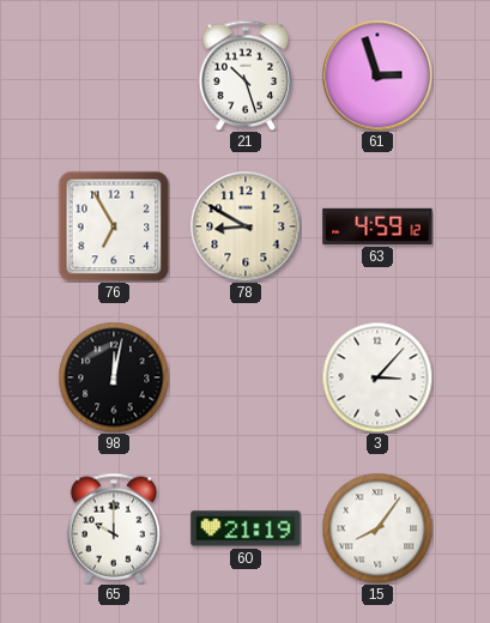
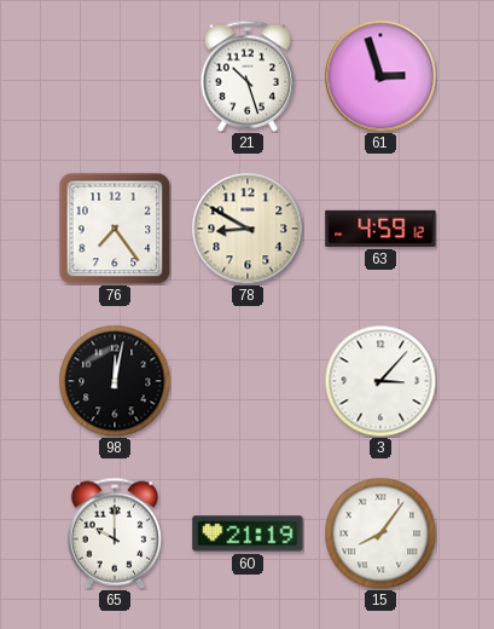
76: 6:55 -> 7:24 (115, 229)
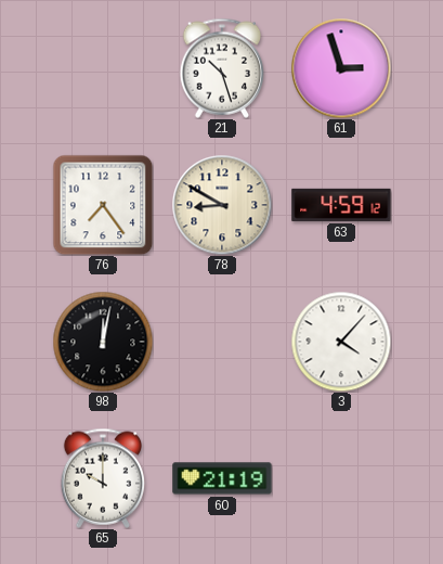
3: 3:07 -> 4:07 (341, 342)
15: 8:06 -> none (380, 533)
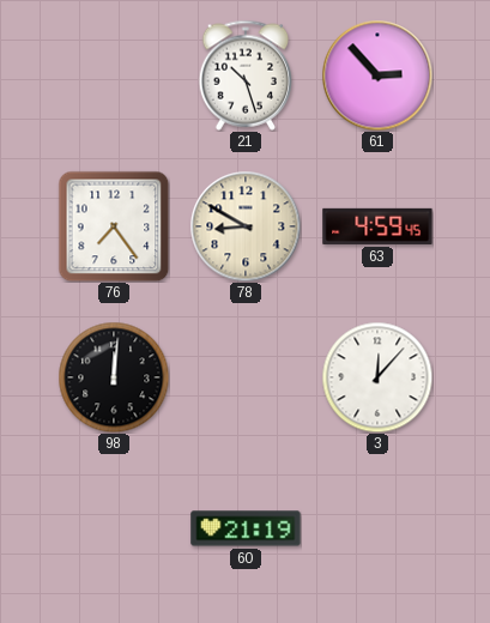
61: 2:57 -> 2:53 (377, 75)
63: 4:59:12 -> 4:59:45 (377, 226)
98: 12:02 -> 12:01 (114, 377)
3: 4:07 -> 12:07 (377, 377)
65: 10:00 -> none (102, 478)
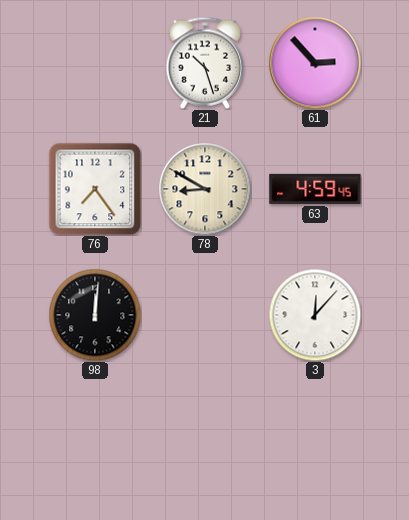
60: 21:19 -> none (246, 528)
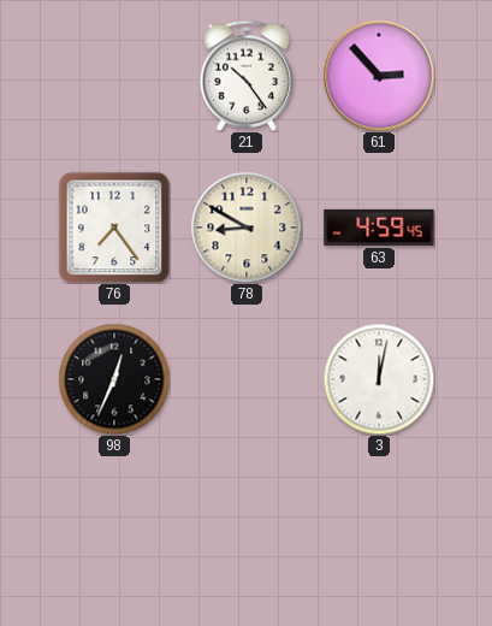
21: 10:27 -> 10:24 (245, 76)
98: 12:01 -> 12:34 (114, 379)
3: 12:07 -> 12:02 (379, 379)
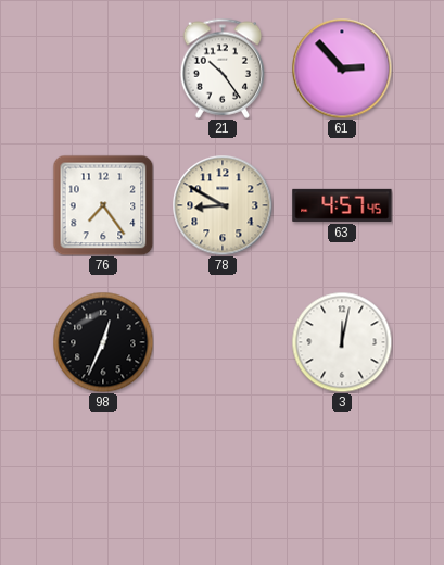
63: 4:59 -> 4:57 (342, 205)
